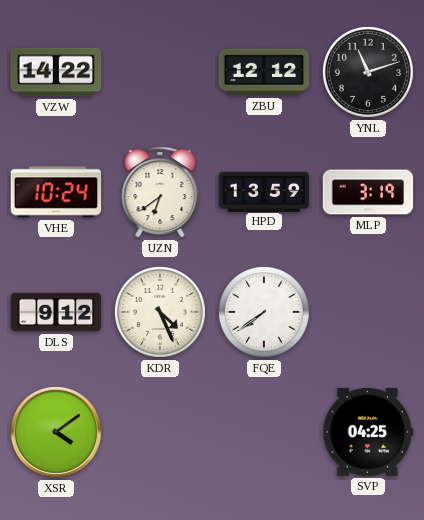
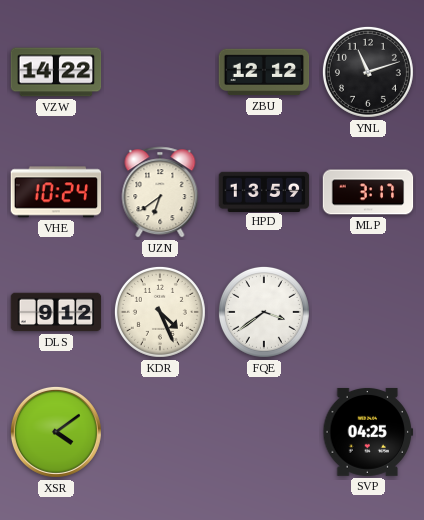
MLP: 3:19 -> 3:17 (368, 192)
FQE: 7:39 -> 3:39 (264, 312)
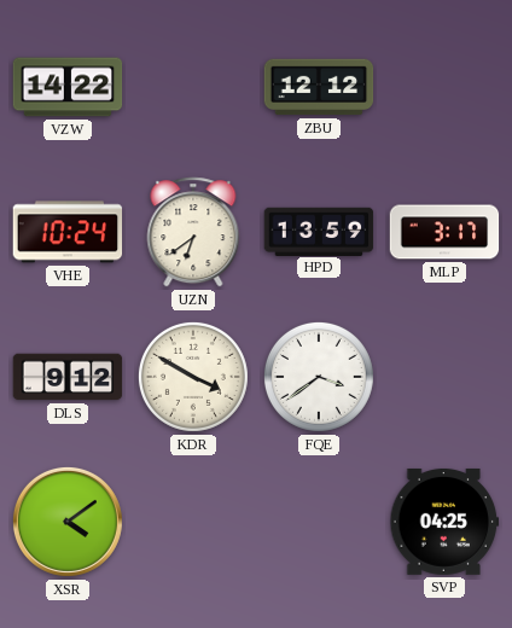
YNL: 11:12 -> none (368, 72)
KDR: 4:26 -> 3:50 (193, 377)
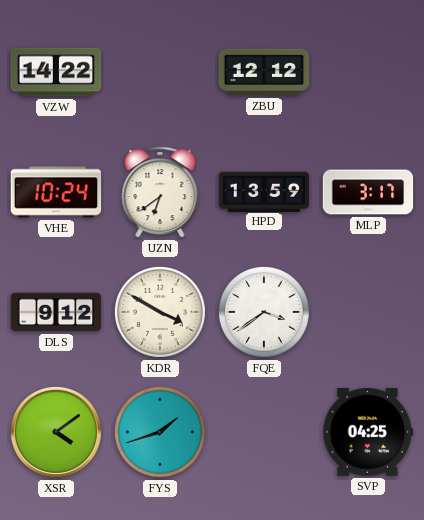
FYS: none -> 1:42 (160, 432)
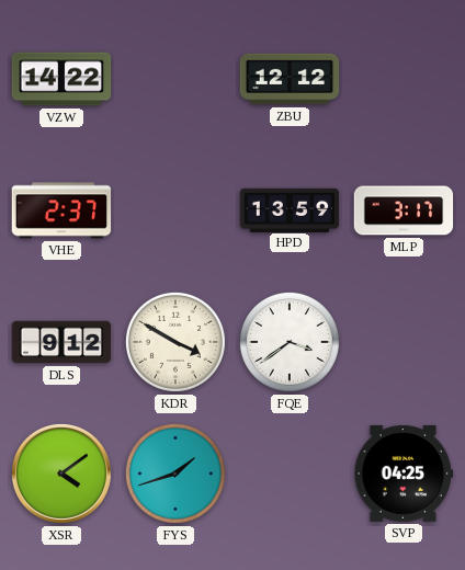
VHE: 10:24 -> 2:37 (61, 210)
UZN: 6:39 -> none (160, 192)
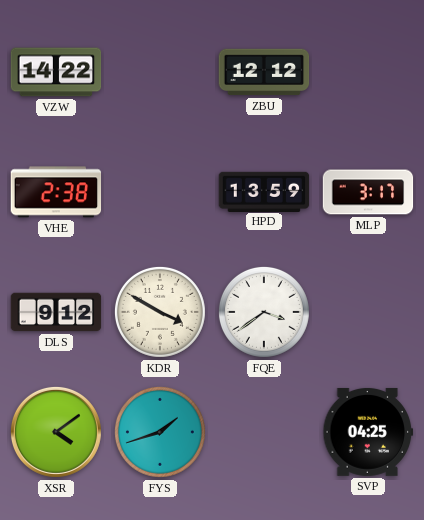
VHE: 2:37 -> 2:38 (56, 192)
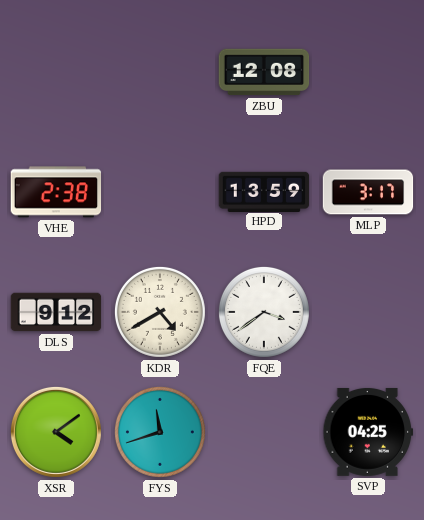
VZW: 14:22 -> none (56, 72)
ZBU: 12:12 -> 12:08 (264, 72)
KDR: 3:50 -> 4:40 (160, 312)
FYS: 1:42 -> 11:42 (160, 432)
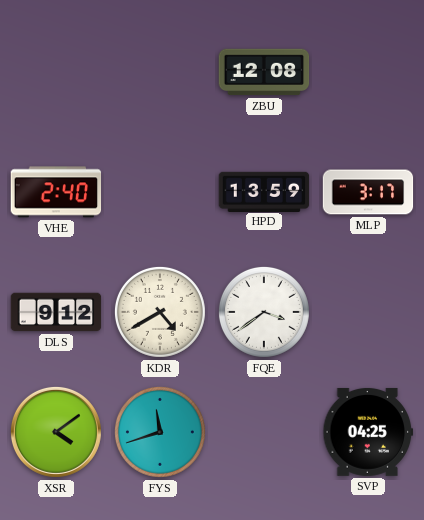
VHE: 2:38 -> 2:40 (56, 192)
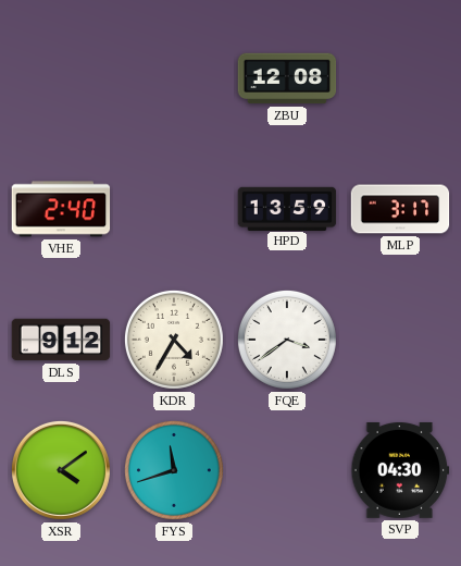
KDR: 4:40 -> 4:35 (174, 340)
SVP: 04:25 -> 04:30 (400, 470)
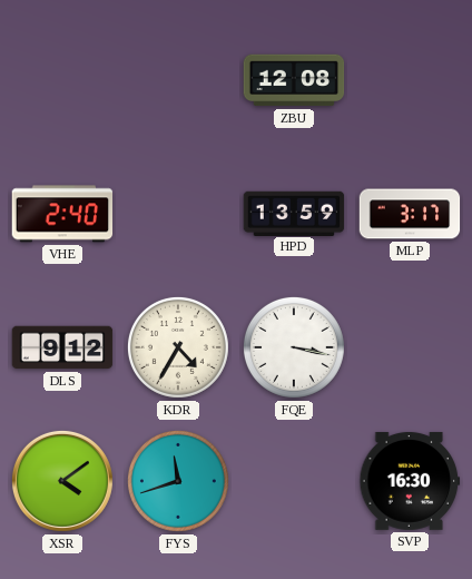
FQE: 3:39 -> 3:17 (294, 347)
SVP: 04:30 -> 16:30 (410, 481)
